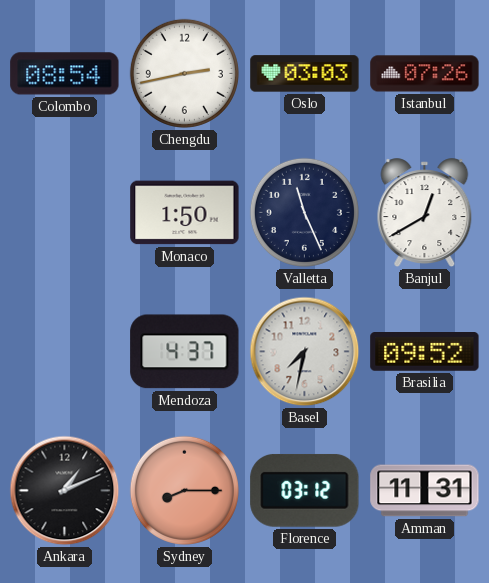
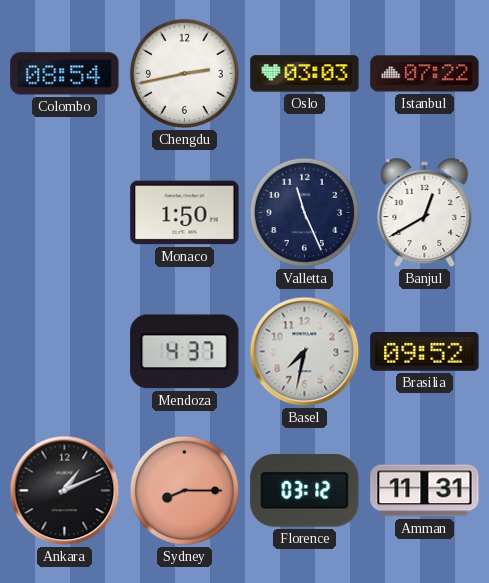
Istanbul: 07:26 -> 07:22 (425, 74)
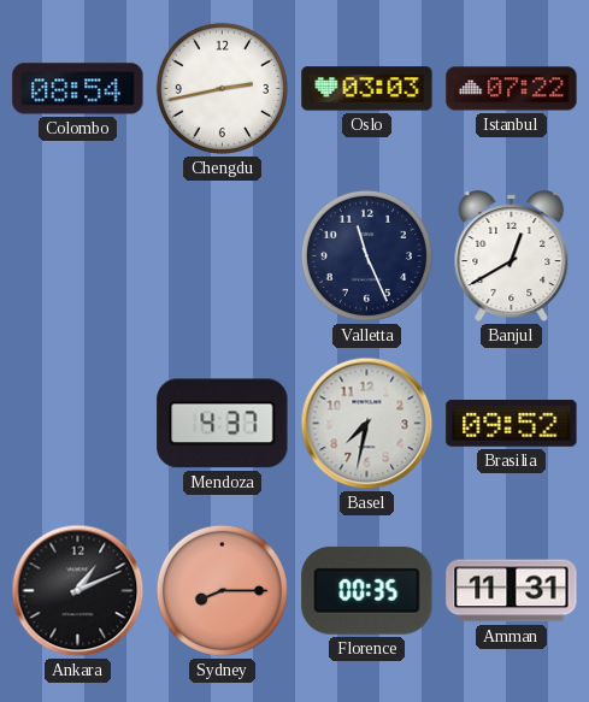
Monaco: 1:50 -> none (185, 213)
Florence: 03:12 -> 00:35 (367, 590)
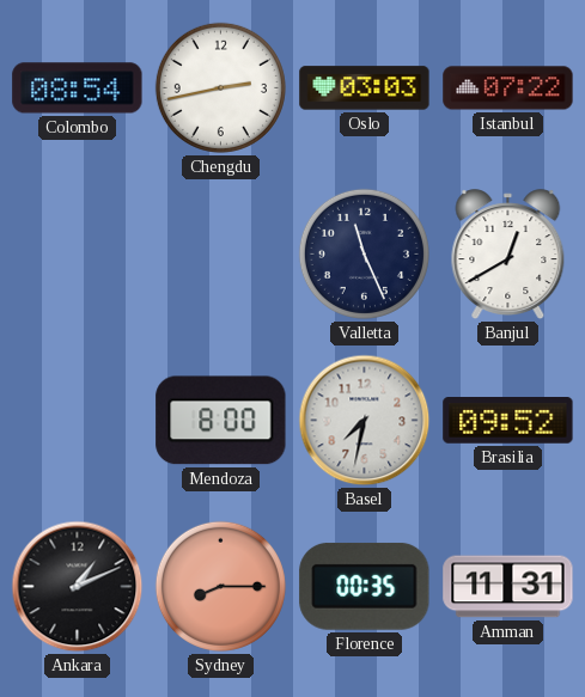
Mendoza: 4:37 -> 8:00 (221, 421)
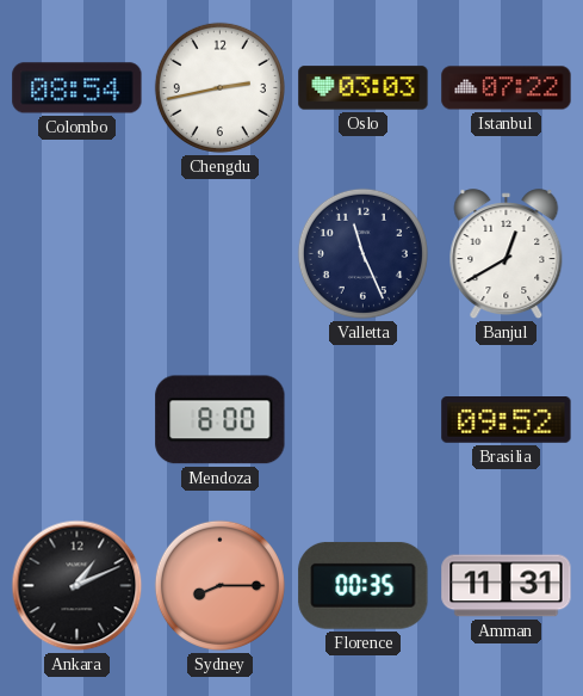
Basel: 7:32 -> none (365, 421)
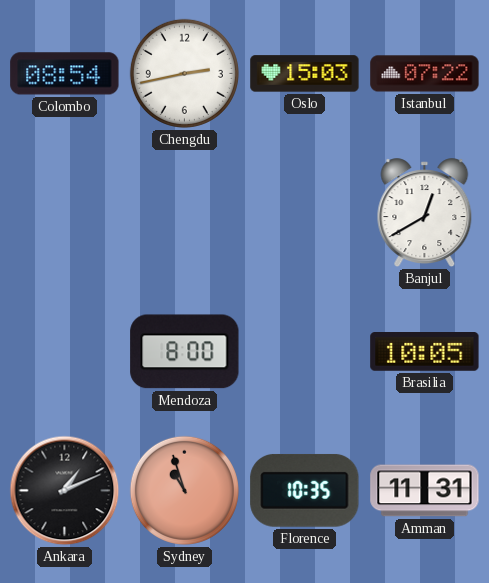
Oslo: 03:03 -> 15:03 (305, 74)
Valletta: 11:26 -> none (362, 253)
Brasilia: 09:52 -> 10:05 (425, 352)
Sydney: 8:15 -> 10:57 (184, 490)
Florence: 00:35 -> 10:35 (305, 490)
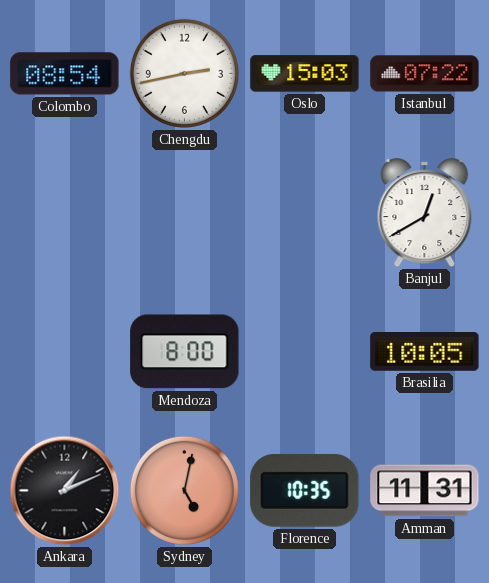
Sydney: 10:57 -> 5:02 (184, 490)
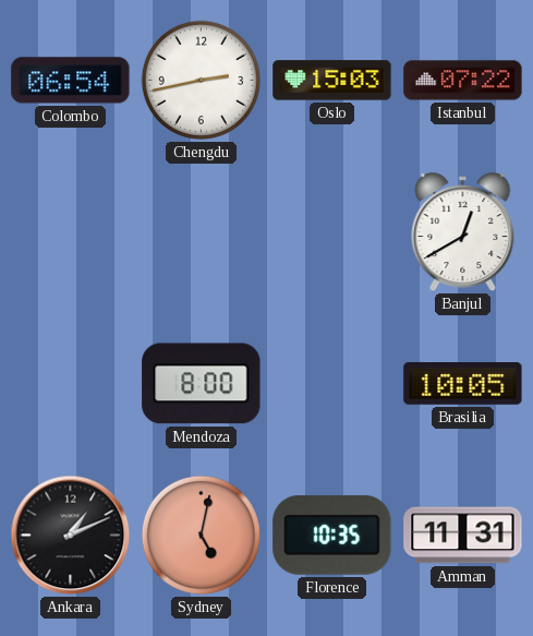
Colombo: 08:54 -> 06:54 (71, 81)
